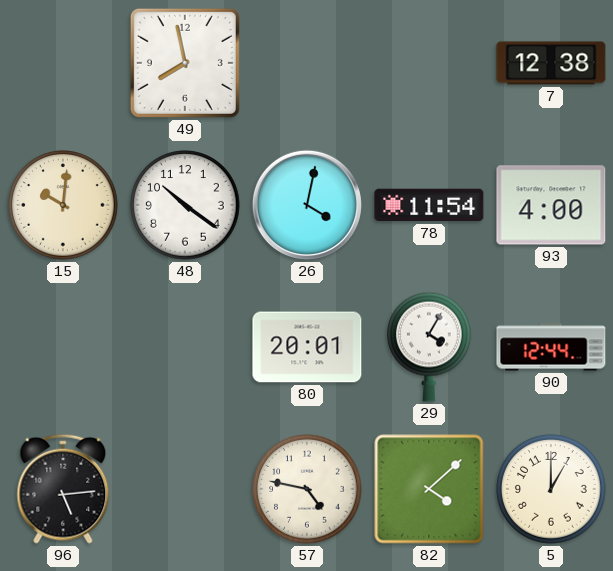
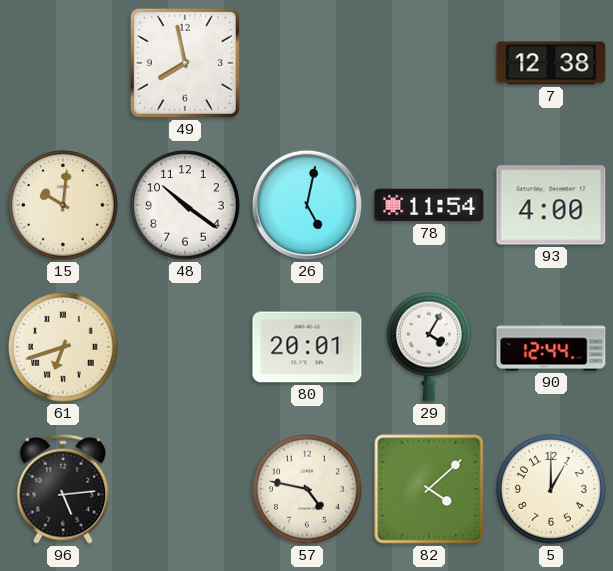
26: 4:02 -> 5:02 (307, 205)
61: none -> 6:42 (63, 347)
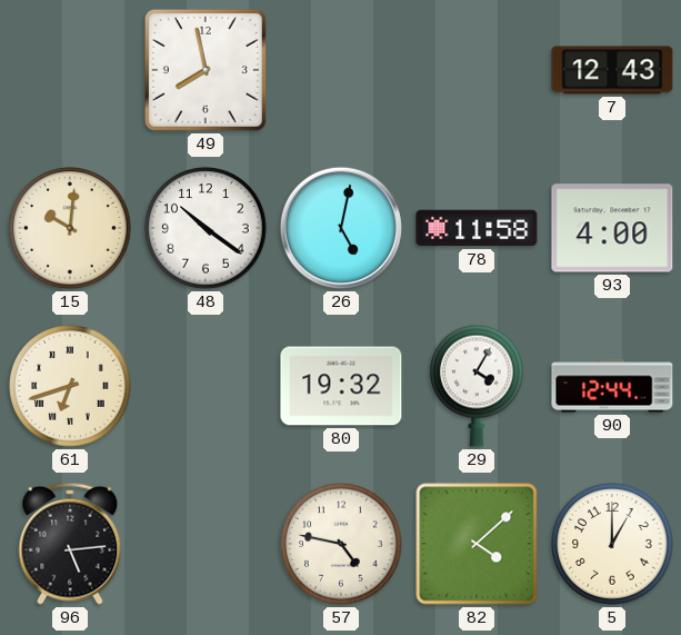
7: 12:38 -> 12:43 (612, 70)
78: 11:54 -> 11:58 (477, 228)
80: 20:01 -> 19:32 (341, 386)
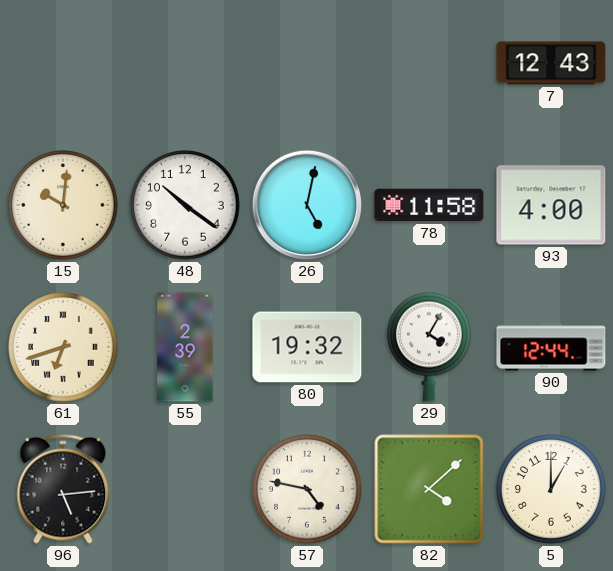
49: 7:58 -> none (206, 70)
55: none -> 2:39 (185, 347)
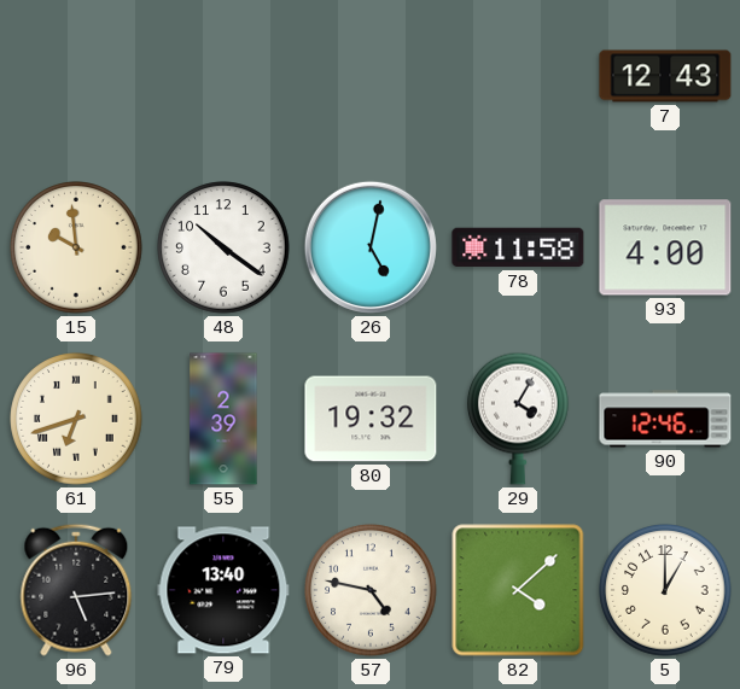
15: 10:01 -> 9:59 (76, 247)
90: 12:44 -> 12:46 (665, 419)
79: none -> 13:40 (223, 590)
